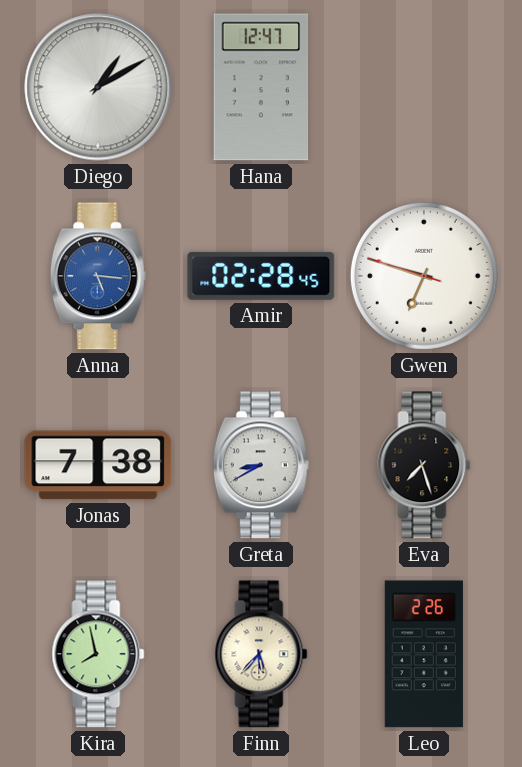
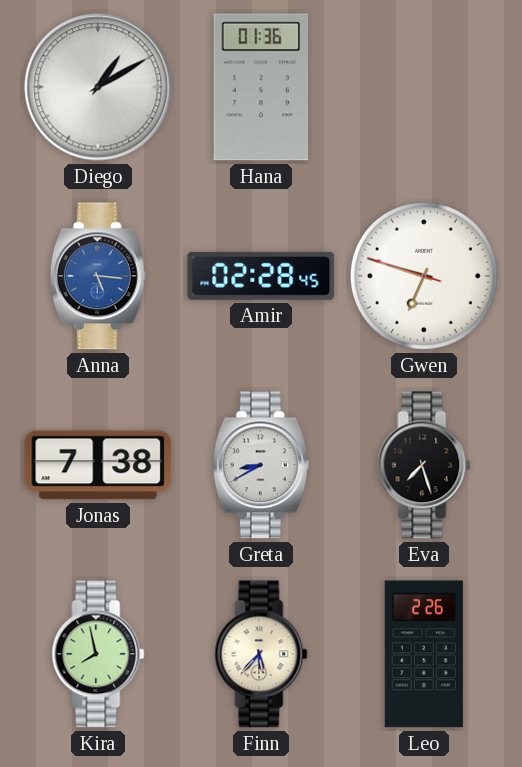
Hana: 12:47 -> 01:36 (261, 87)
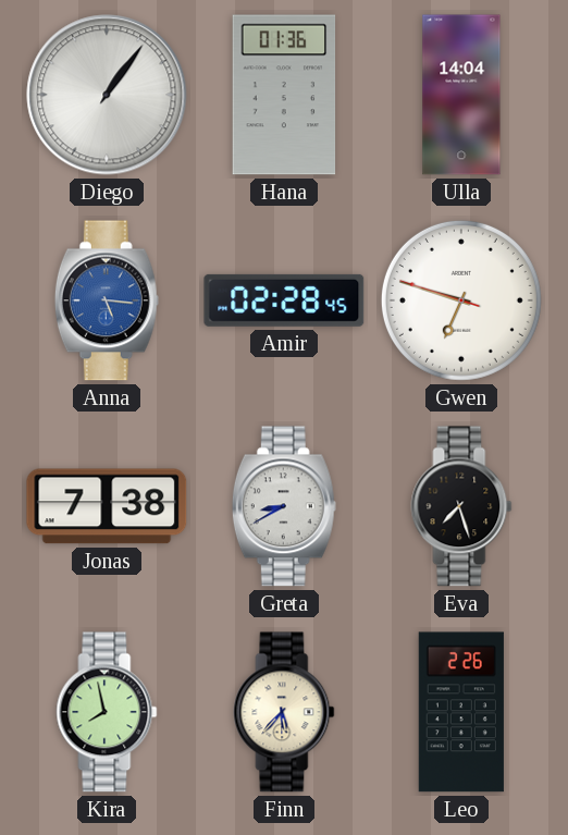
Diego: 1:10 -> 1:06 (107, 95)
Ulla: none -> 14:04 (461, 95)
